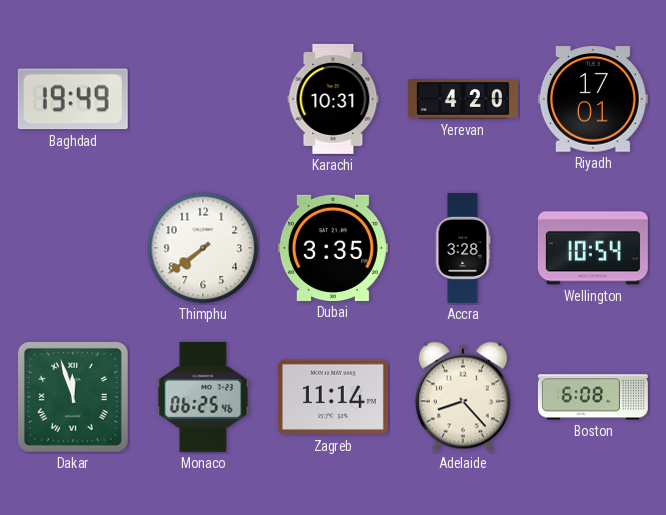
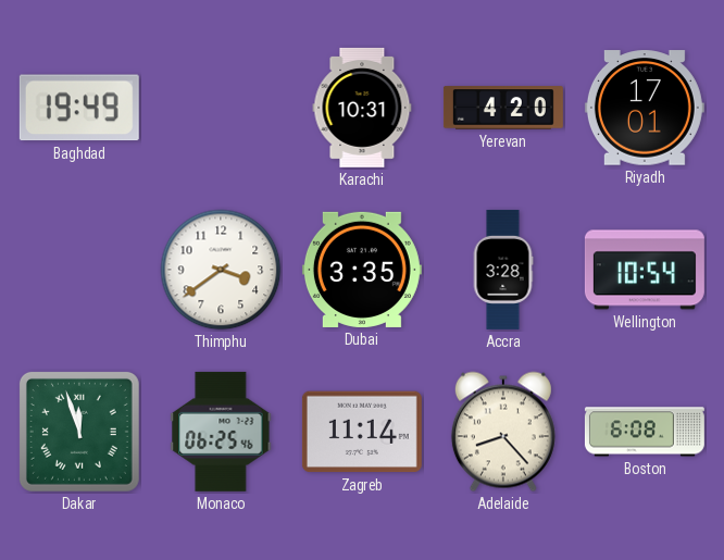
Thimphu: 7:39 -> 3:39 (221, 270)
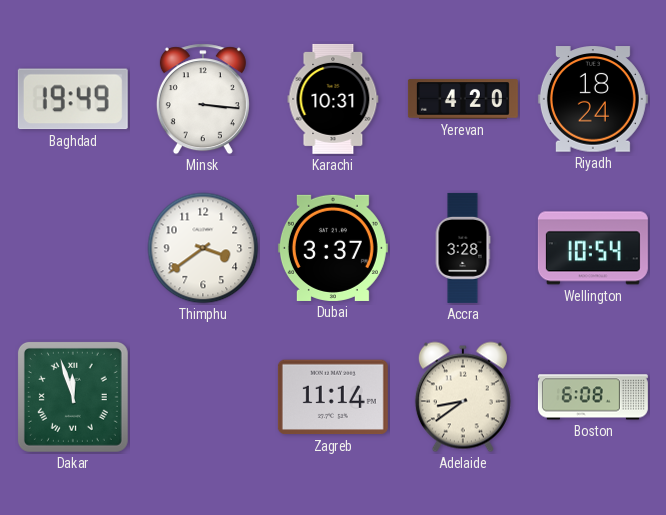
Minsk: none -> 3:16 (203, 99)
Riyadh: 17:01 -> 18:24 (593, 99)
Dubai: 3:35 -> 3:37 (333, 248)
Monaco: 06:25 -> none (221, 432)
Adelaide: 8:23 -> 8:39 (463, 397)
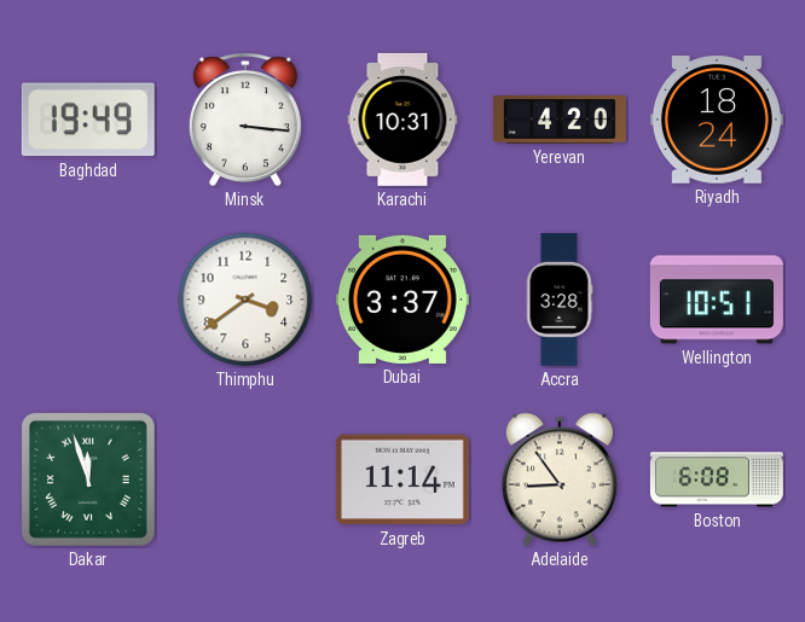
Wellington: 10:54 -> 10:51 (717, 300)
Adelaide: 8:39 -> 8:54 (560, 479)
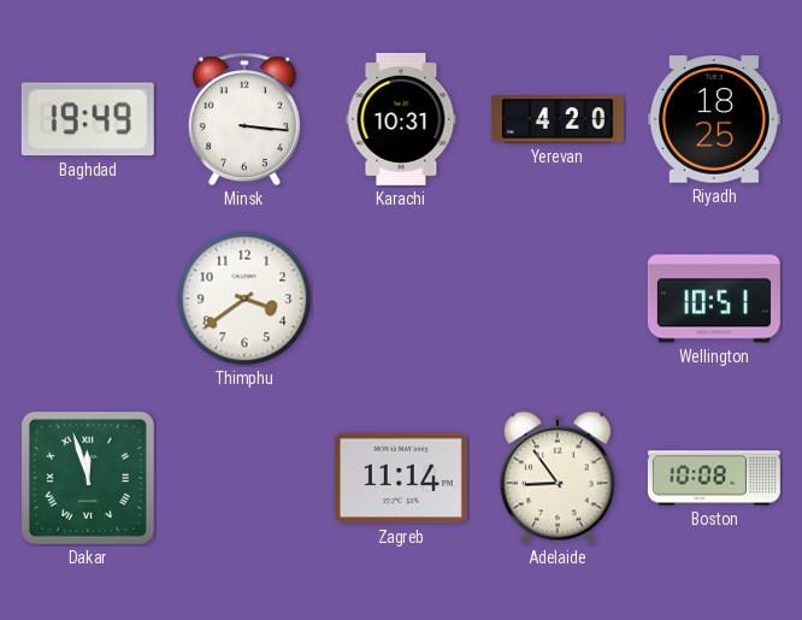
Riyadh: 18:24 -> 18:25 (714, 119)
Dubai: 3:37 -> none (402, 300)
Accra: 3:28 -> none (560, 300)
Boston: 6:08 -> 10:08 (714, 478)
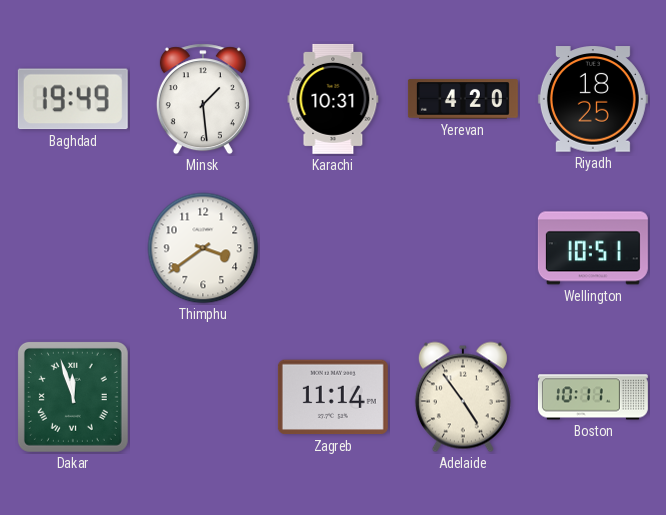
Minsk: 3:16 -> 1:29 (203, 99)
Adelaide: 8:54 -> 4:54 (463, 397)
Boston: 10:08 -> 10:11 (593, 397)
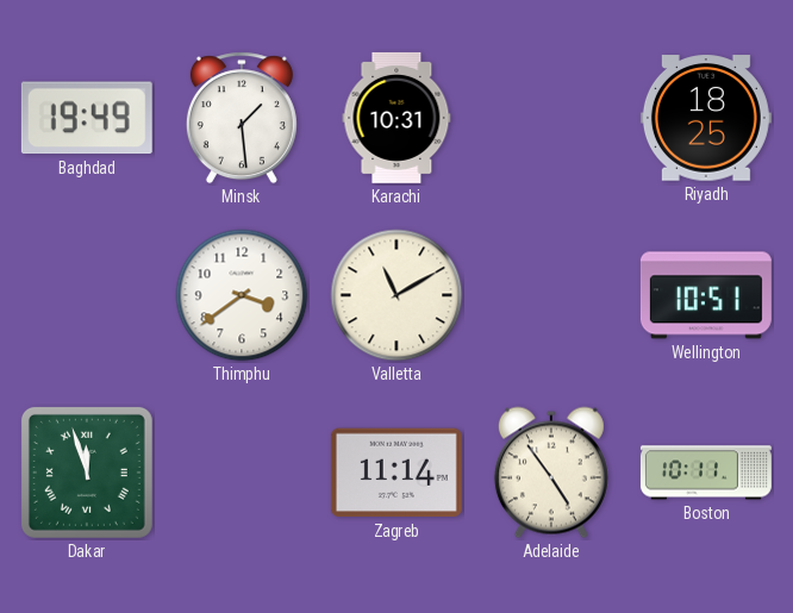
Yerevan: 4:20 -> none (463, 99)
Valletta: none -> 11:10 (396, 295)
